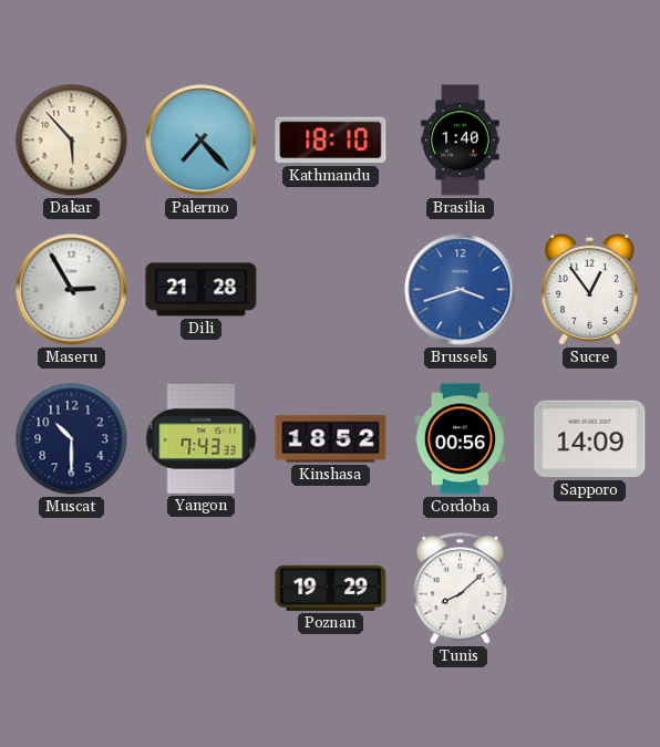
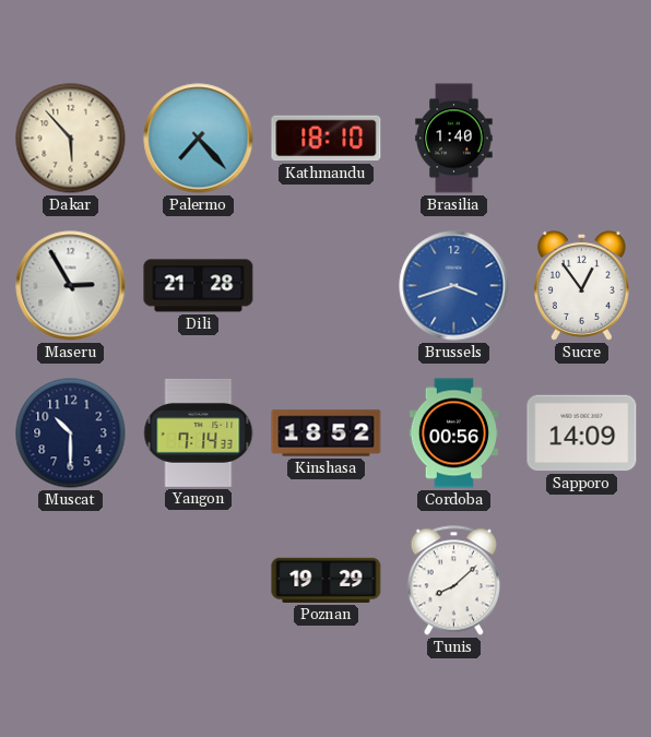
Yangon: 7:43 -> 7:14 (199, 432)
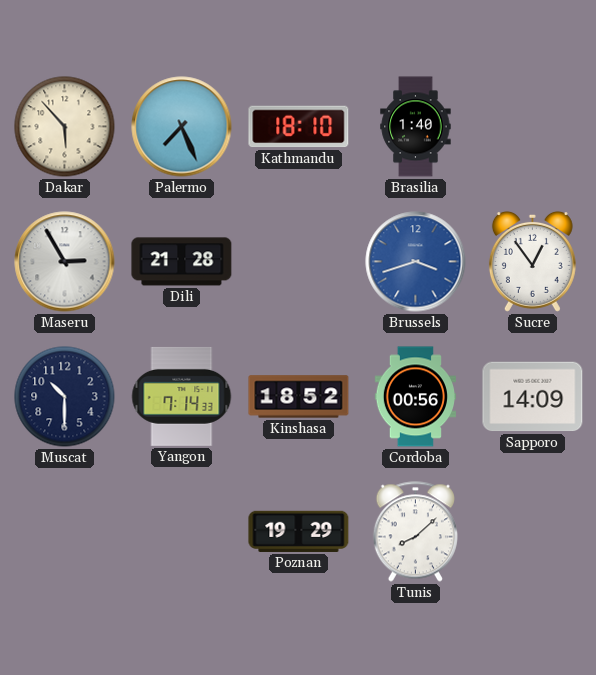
Palermo: 7:23 -> 7:26 (182, 127)
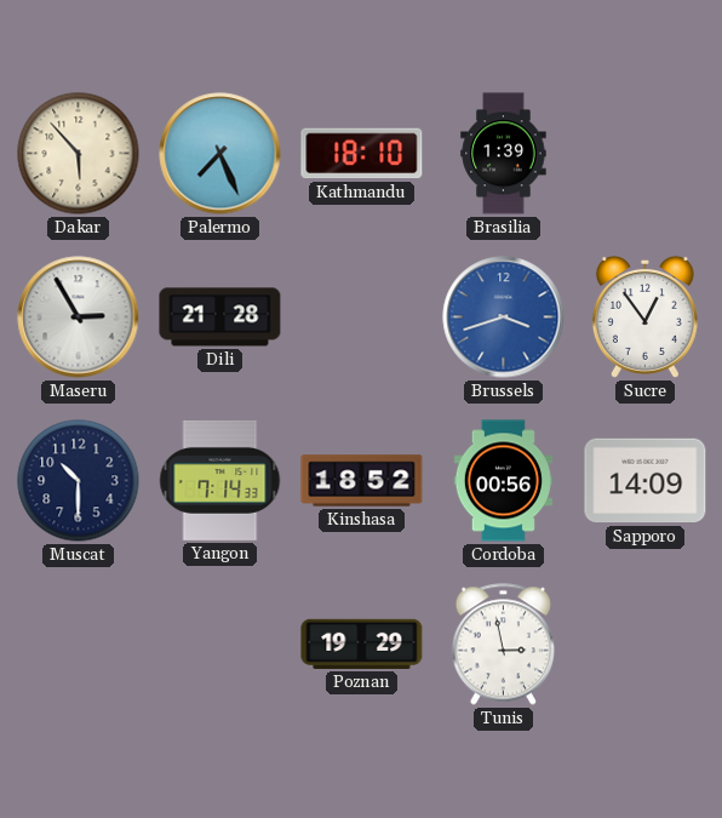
Brasilia: 1:40 -> 1:39 (504, 154)
Tunis: 8:08 -> 2:58 (503, 645)
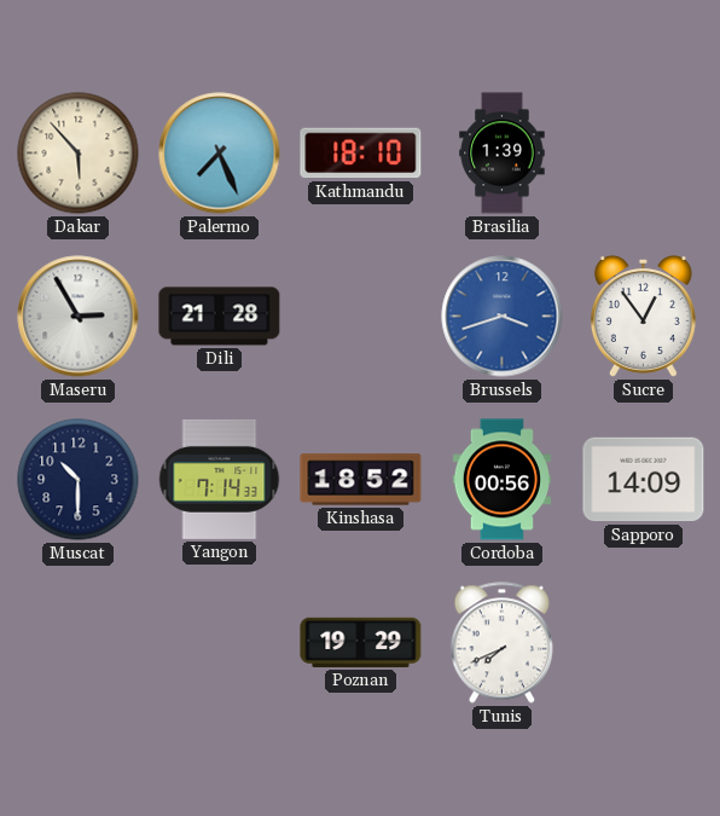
Tunis: 2:58 -> 7:41 (501, 643)
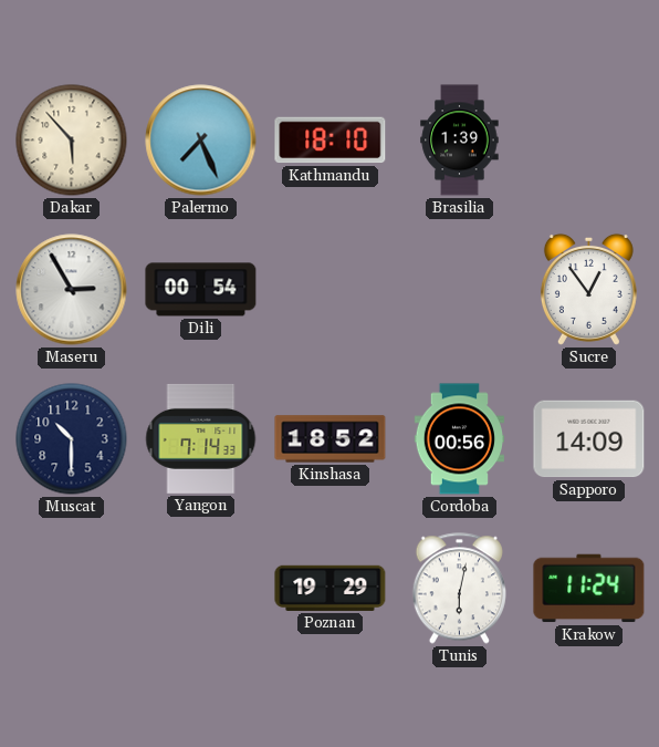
Dili: 21:28 -> 00:54 (201, 290)
Brussels: 3:42 -> none (503, 317)
Tunis: 7:41 -> 6:02 (459, 589)
Krakow: none -> 11:24 (589, 589)
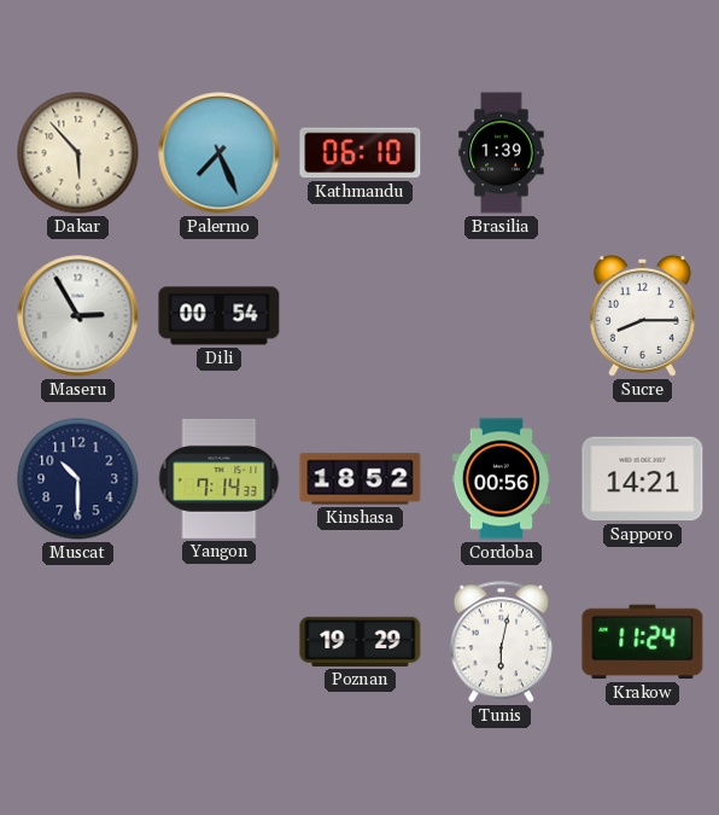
Kathmandu: 18:10 -> 06:10 (361, 153)
Sucre: 12:54 -> 8:15 (642, 315)
Sapporo: 14:09 -> 14:21 (643, 479)
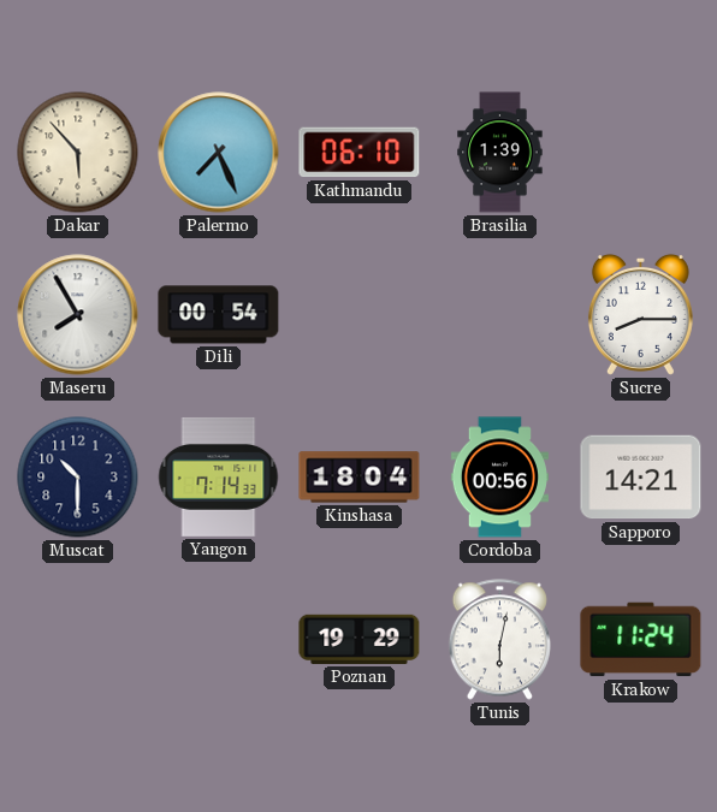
Maseru: 2:55 -> 7:55 (78, 315)
Kinshasa: 18:52 -> 18:04 (360, 478)
